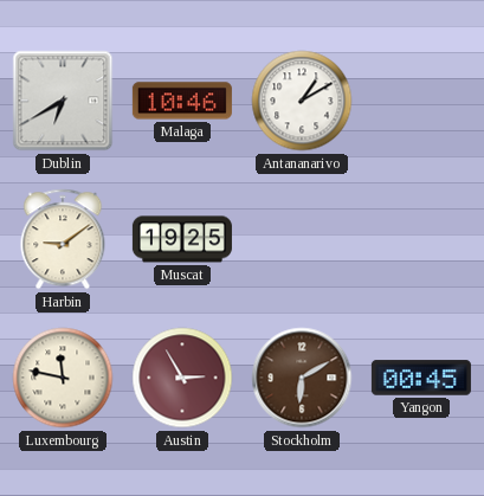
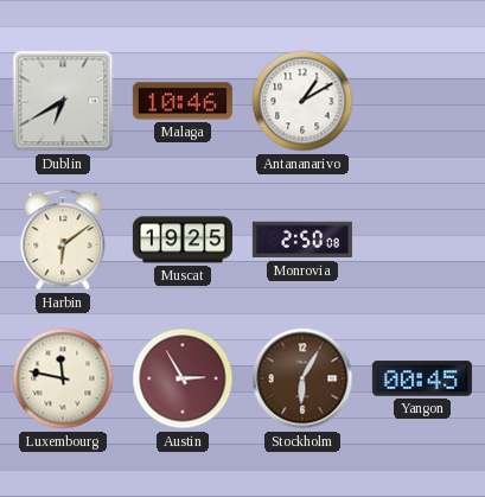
Harbin: 9:09 -> 6:09 (63, 240)
Monrovia: none -> 2:50 (302, 240)
Stockholm: 6:10 -> 6:05 (302, 378)
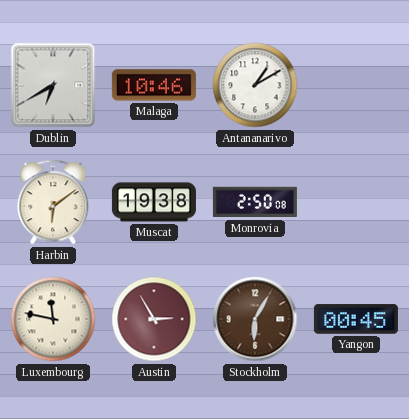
Muscat: 19:25 -> 19:38 (154, 202)
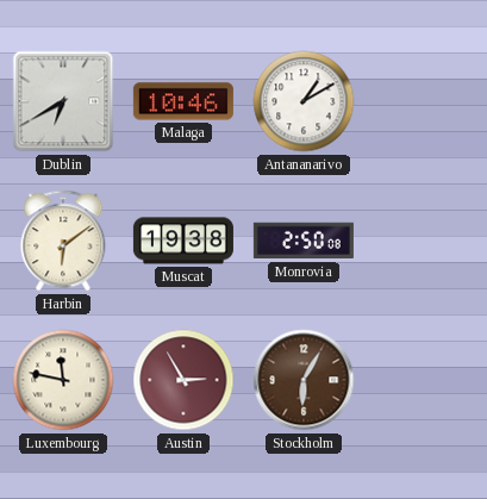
Yangon: 00:45 -> none (356, 319)
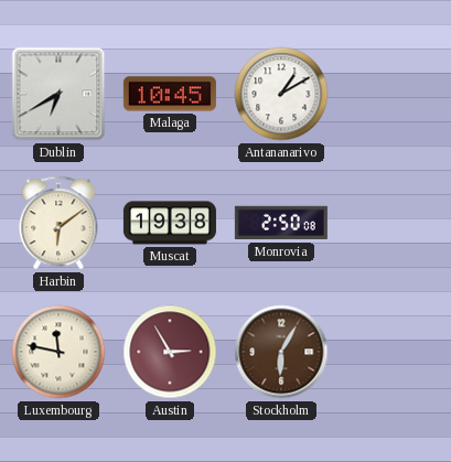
Malaga: 10:46 -> 10:45 (170, 94)
